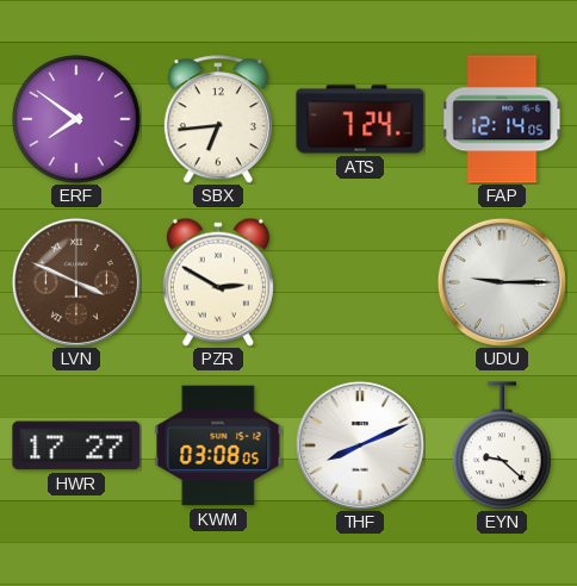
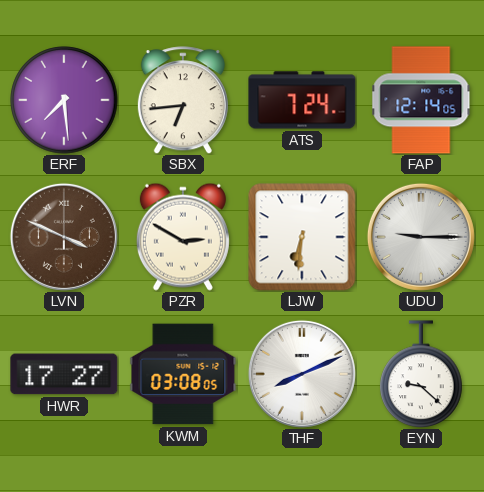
ERF: 7:51 -> 7:29 (64, 100)
LJW: none -> 6:31 (302, 237)
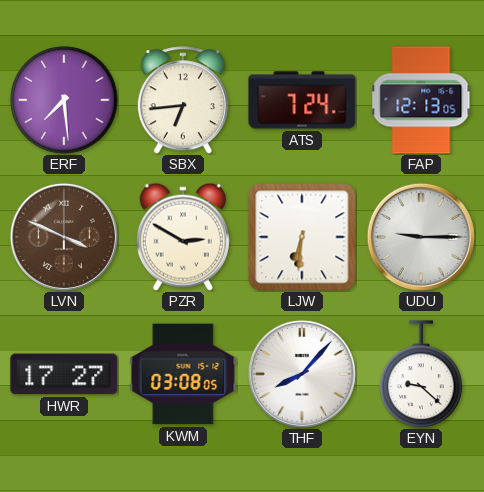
FAP: 12:14 -> 12:13 (421, 100)
THF: 8:11 -> 8:07 (302, 374)
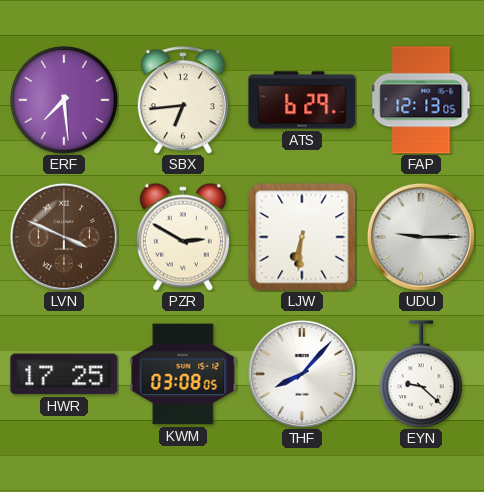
ATS: 7:24 -> 6:29 (302, 100)
HWR: 17:27 -> 17:25 (64, 374)
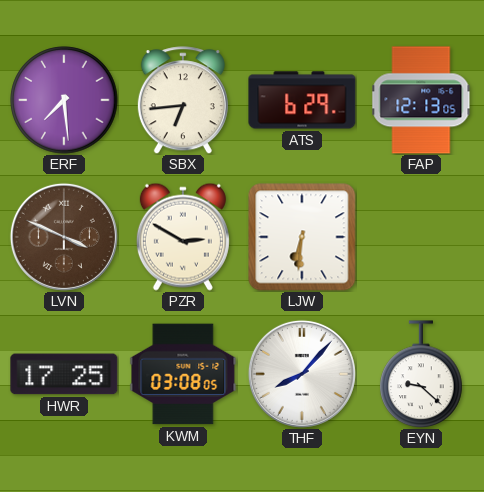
UDU: 9:15 -> none (421, 237)
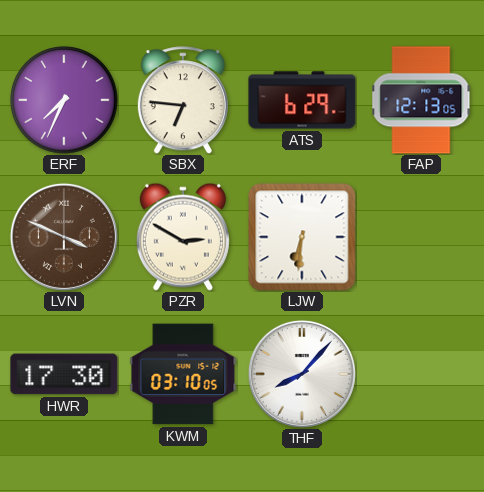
ERF: 7:29 -> 7:34 (64, 100)
SBX: 6:44 -> 6:46 (183, 100)
HWR: 17:25 -> 17:30 (64, 374)
KWM: 03:08 -> 03:10 (183, 374)
EYN: 9:22 -> none (421, 374)
